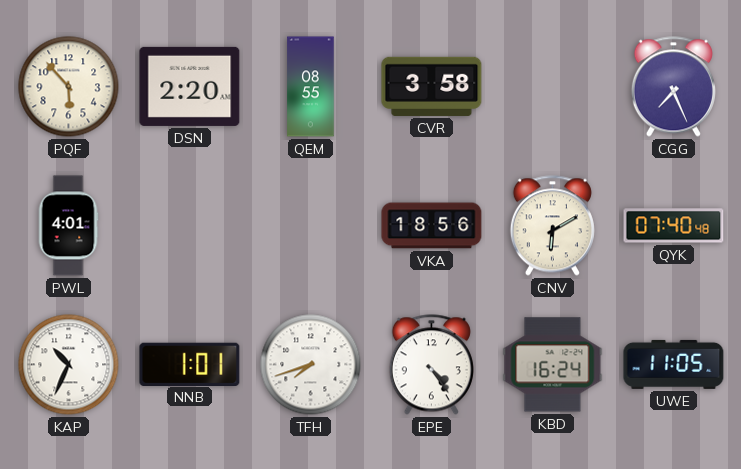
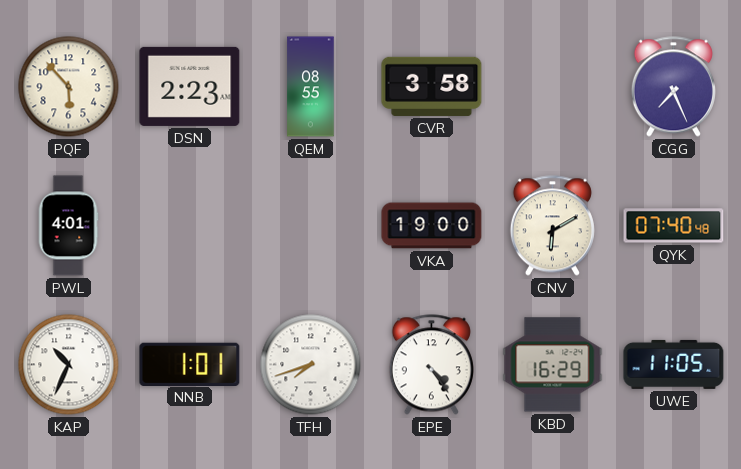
DSN: 2:20 -> 2:23 (190, 86)
VKA: 18:56 -> 19:00 (432, 226)
KBD: 16:24 -> 16:29 (553, 365)
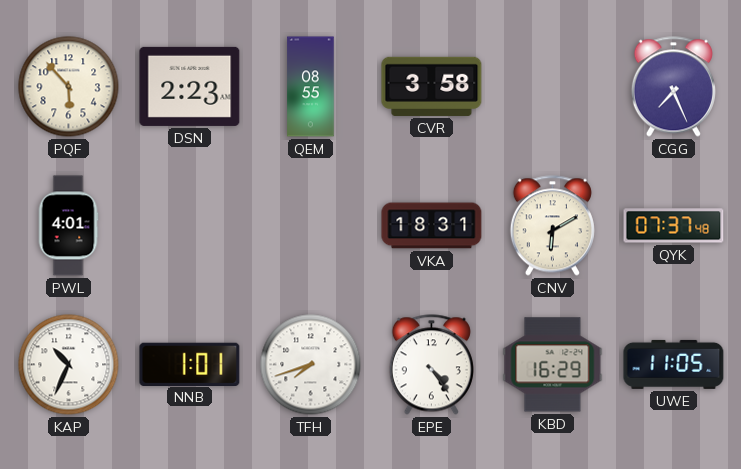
VKA: 19:00 -> 18:31 (432, 226)
QYK: 07:40 -> 07:37 (674, 226)
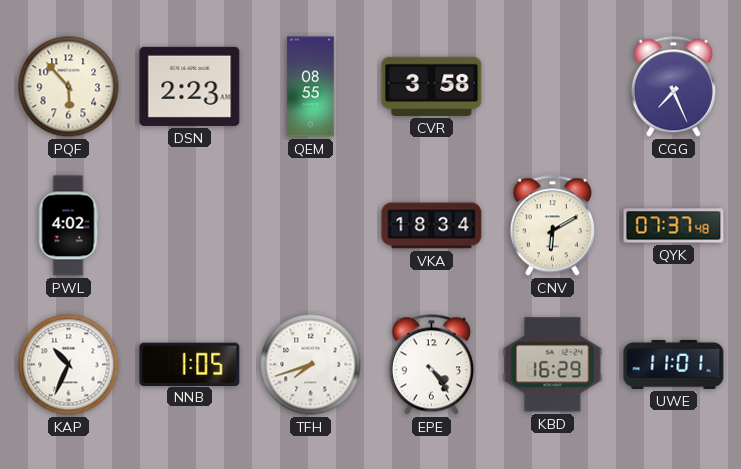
PWL: 4:01 -> 4:02 (68, 226)
VKA: 18:31 -> 18:34 (432, 226)
NNB: 1:01 -> 1:05 (190, 364)
UWE: 11:05 -> 11:01 (674, 364)
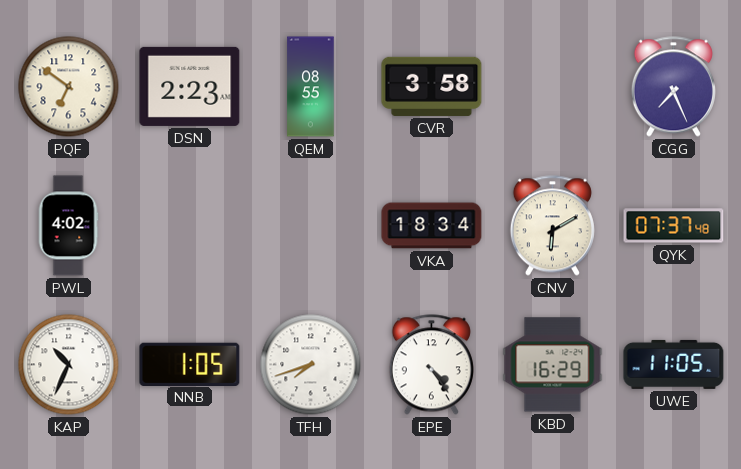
PQF: 5:53 -> 6:51 (69, 87)
UWE: 11:01 -> 11:05 (674, 364)
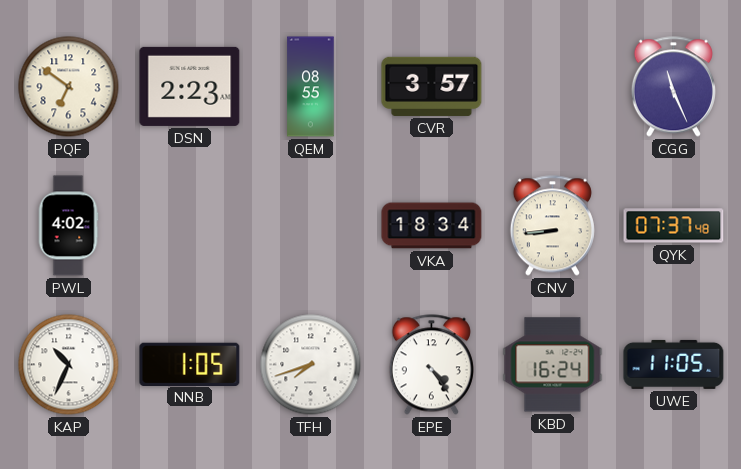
CVR: 3:58 -> 3:57 (432, 86)
CGG: 7:26 -> 11:26 (673, 87)
CNV: 6:10 -> 8:44 (552, 226)
KBD: 16:29 -> 16:24 (553, 365)
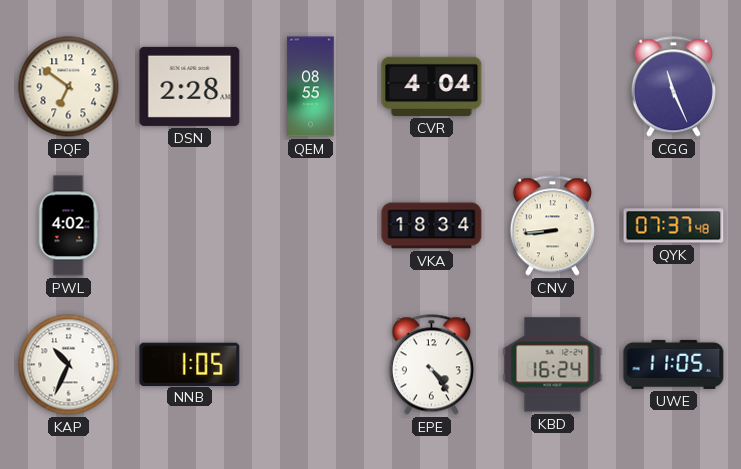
DSN: 2:23 -> 2:28 (190, 86)
CVR: 3:57 -> 4:04 (432, 86)
TFH: 7:42 -> none (311, 365)
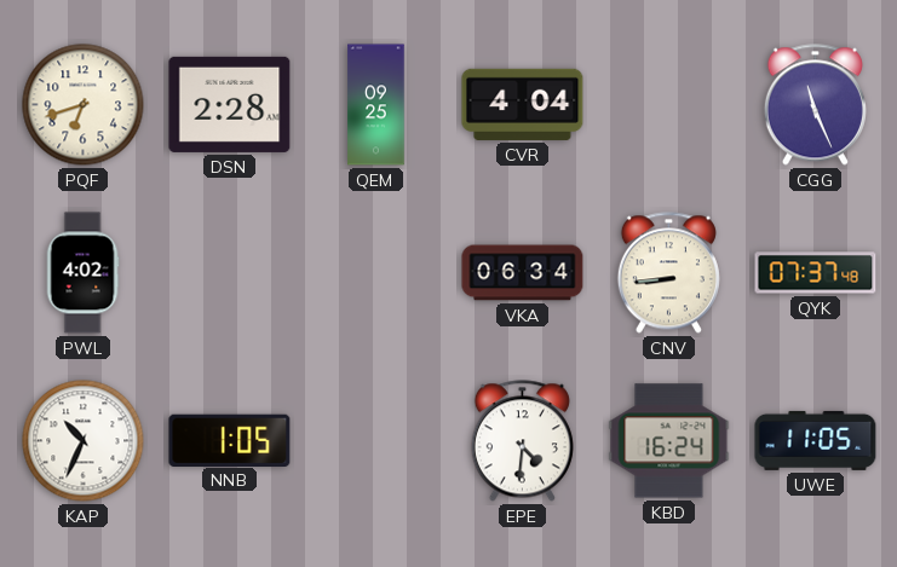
PQF: 6:51 -> 6:42 (84, 105)
QEM: 08:55 -> 09:25 (376, 105)
VKA: 18:34 -> 06:34 (523, 273)
EPE: 4:24 -> 4:31 (522, 441)
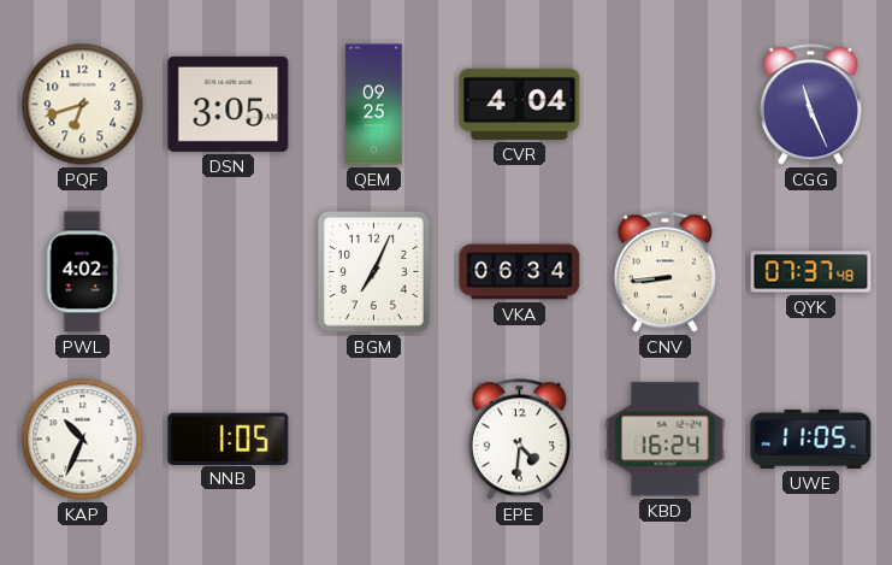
DSN: 2:28 -> 3:05 (229, 104)
BGM: none -> 7:04 (373, 271)
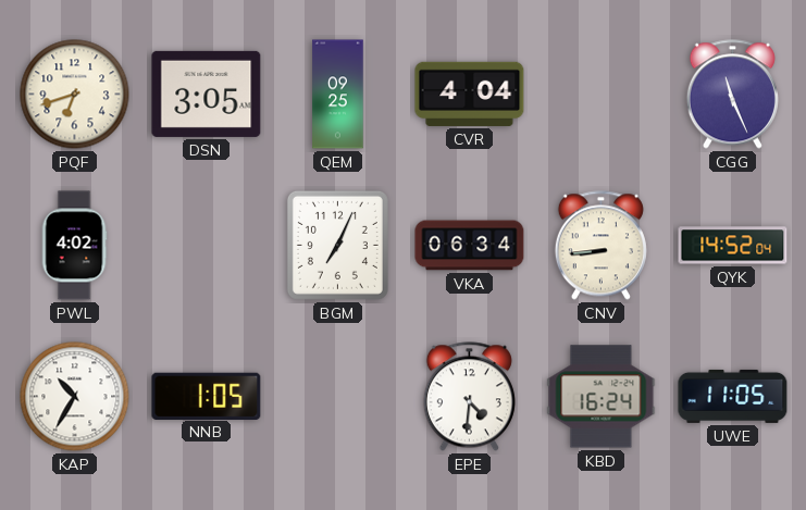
QYK: 07:37 -> 14:52 (733, 246)
KAP: 10:34 -> 10:35 (75, 397)
